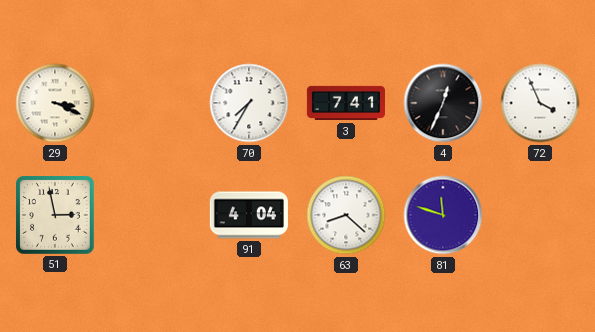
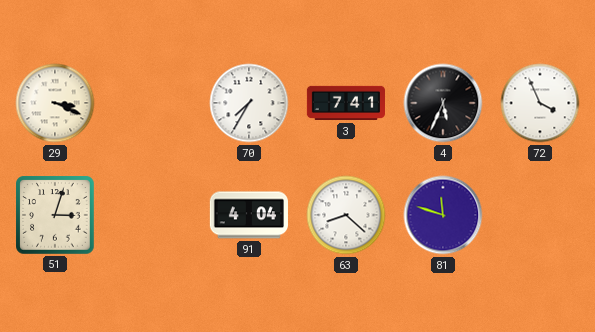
4: 12:34 -> 5:34 (443, 103)
51: 2:58 -> 3:03 (55, 215)
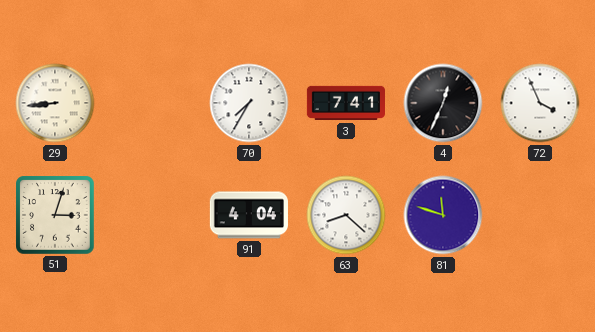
29: 3:19 -> 8:44 (55, 103)
4: 5:34 -> 12:34 (443, 103)
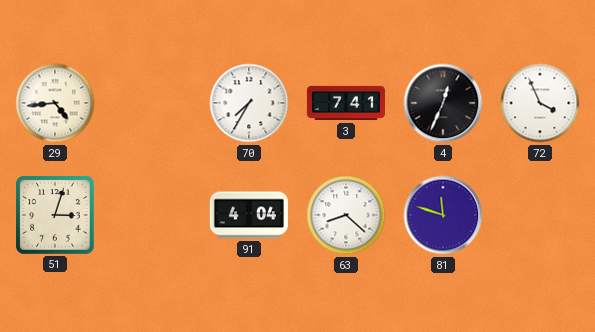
29: 8:44 -> 4:44 (55, 103)
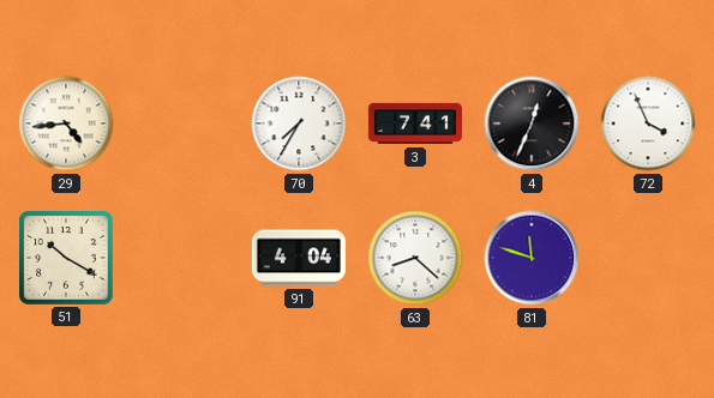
51: 3:03 -> 10:20 (66, 258)
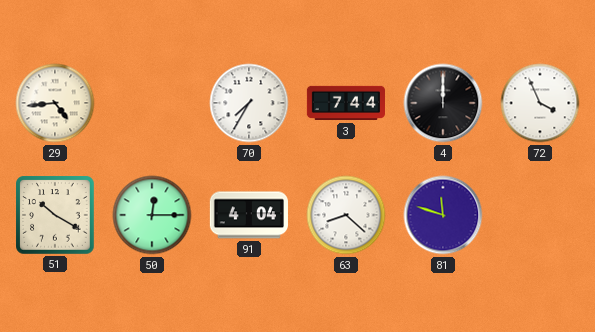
3: 7:41 -> 7:44 (345, 103)
4: 12:34 -> 12:00 (443, 103)
50: none -> 12:15 (152, 215)
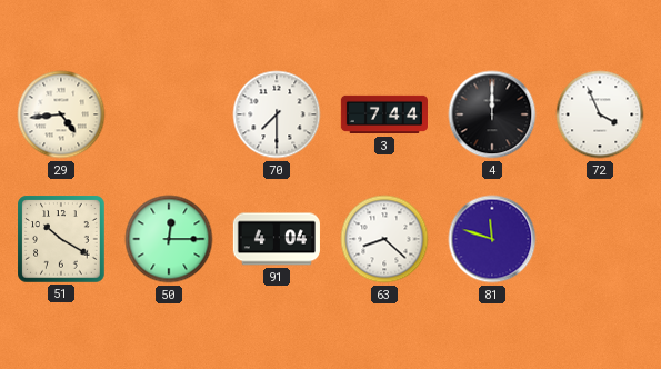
70: 7:35 -> 7:30 (277, 114)
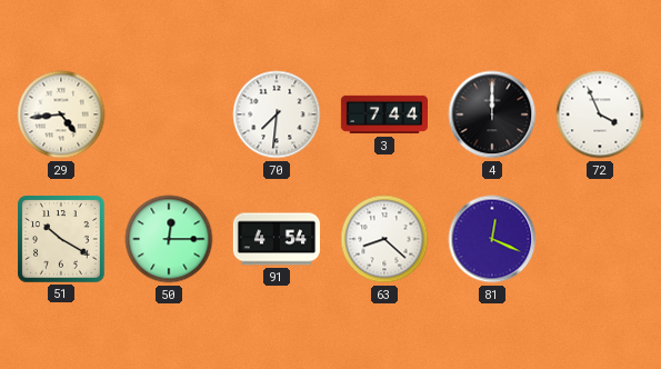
70: 7:30 -> 7:31 (277, 114)
91: 4:04 -> 4:54 (277, 239)
81: 11:48 -> 12:19 (492, 239)
